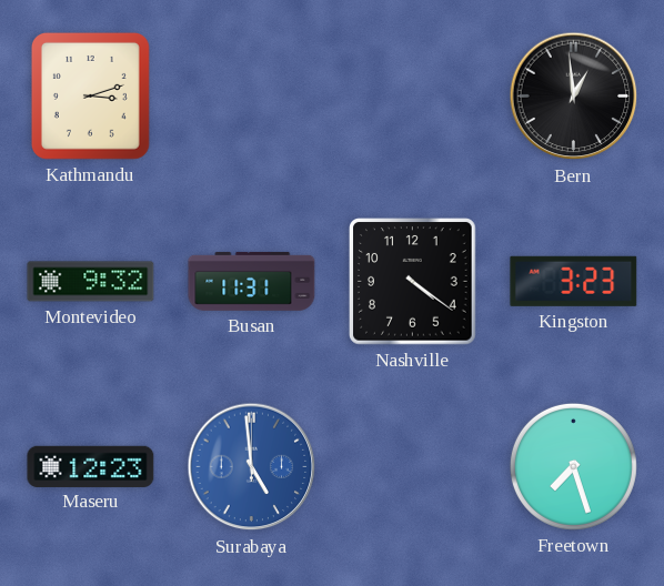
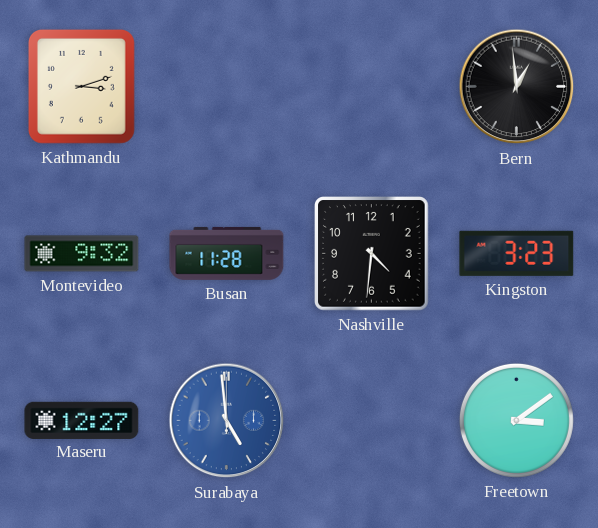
Busan: 11:31 -> 11:28 (227, 253)
Nashville: 4:21 -> 4:31 (372, 254)
Maseru: 12:23 -> 12:27 (82, 420)
Freetown: 7:27 -> 3:09 (516, 420)
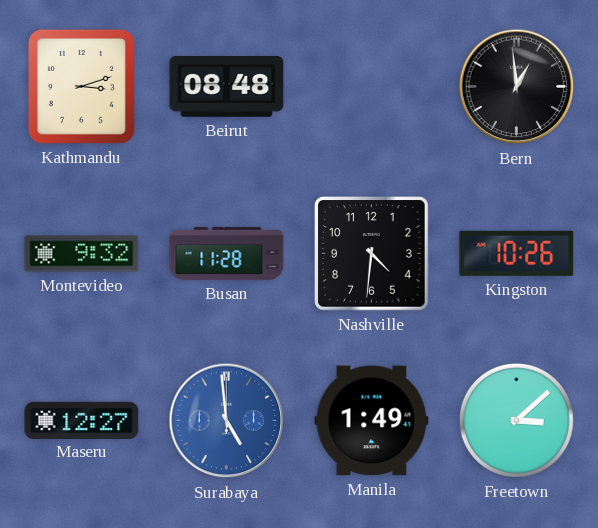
Beirut: none -> 08:48 (227, 87)
Kingston: 3:23 -> 10:26 (517, 253)
Manila: none -> 1:49 (372, 421)
Freetown: 3:09 -> 3:08 (516, 420)
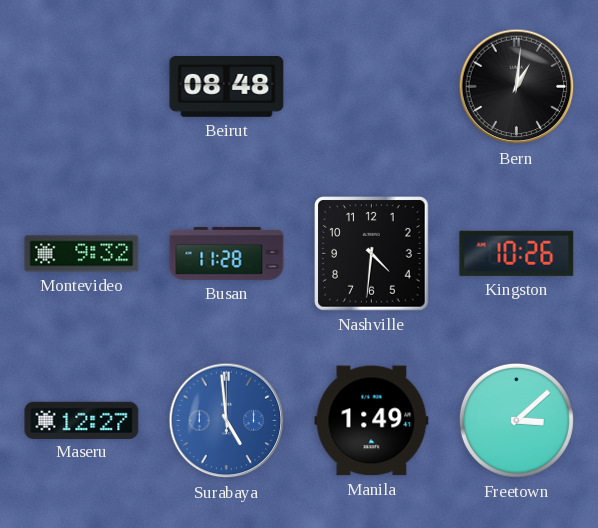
Kathmandu: 3:12 -> none (81, 86)
Bern: 12:59 -> 1:01 (517, 87)
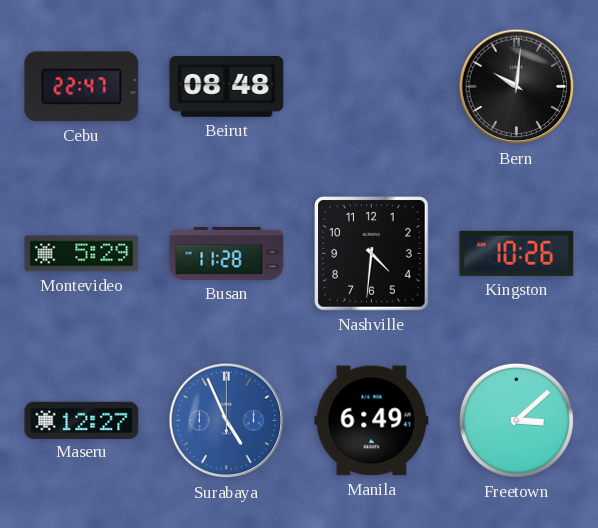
Cebu: none -> 22:47 (82, 87)
Bern: 1:01 -> 10:01 (517, 87)
Montevideo: 9:32 -> 5:29 (82, 254)
Surabaya: 4:59 -> 4:56 (227, 421)
Manila: 1:49 -> 6:49 (372, 421)
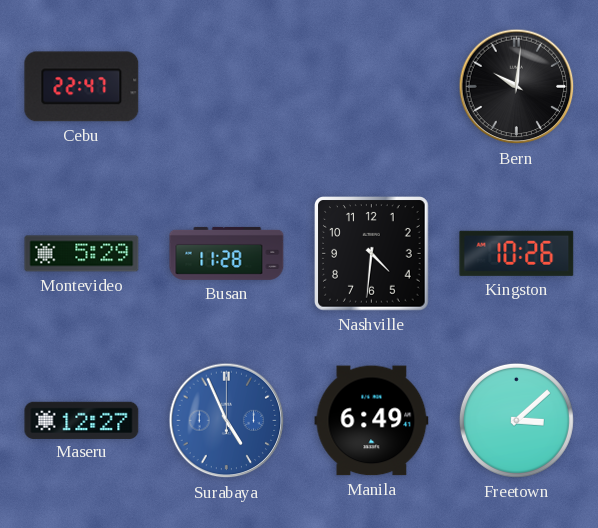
Beirut: 08:48 -> none (227, 87)
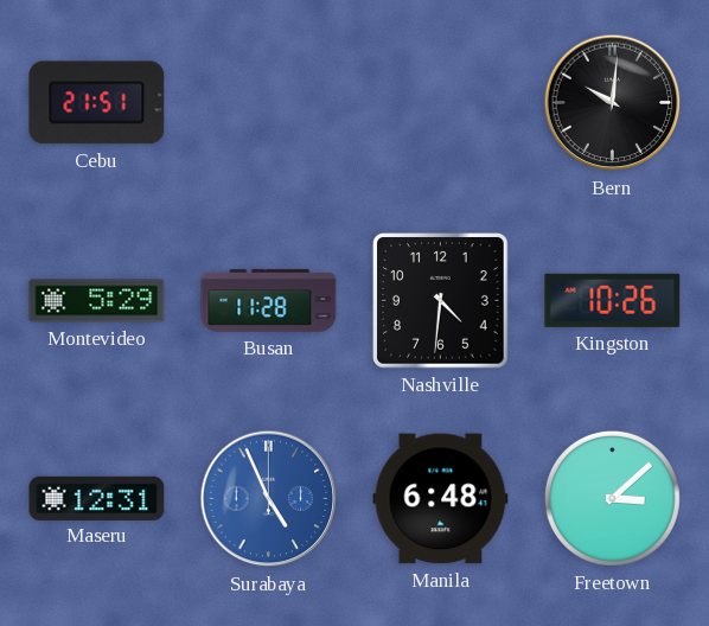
Cebu: 22:47 -> 21:51 (97, 103)
Maseru: 12:27 -> 12:31 (97, 498)
Manila: 6:49 -> 6:48 (441, 499)
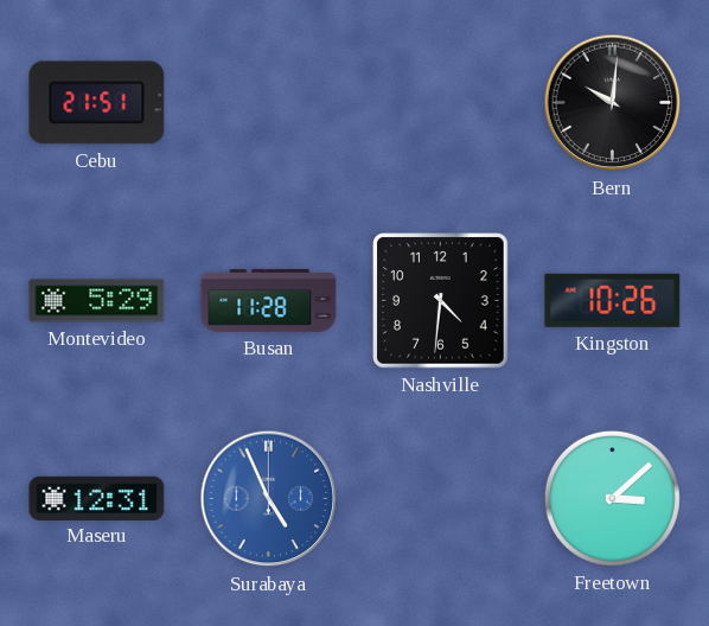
Manila: 6:48 -> none (441, 499)
